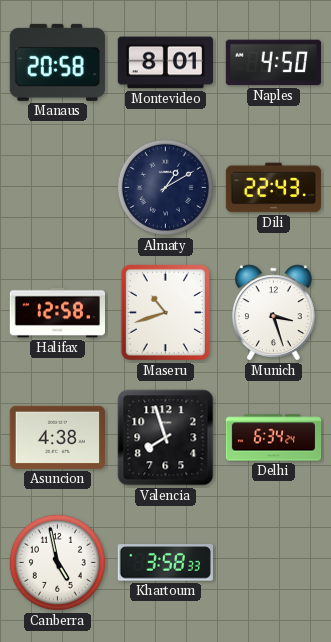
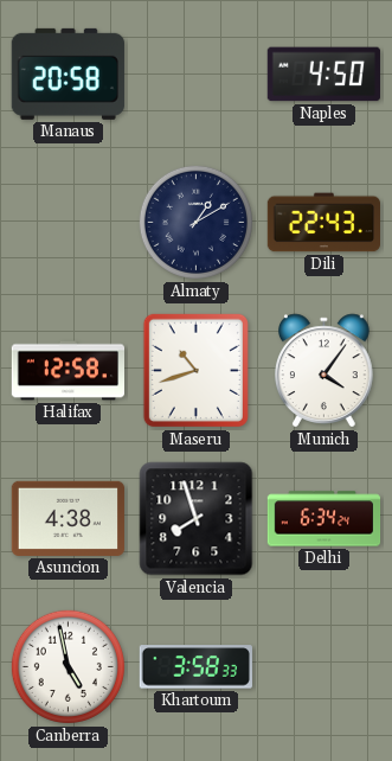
Montevideo: 8:01 -> none (165, 63)
Munich: 3:27 -> 4:06 (324, 371)
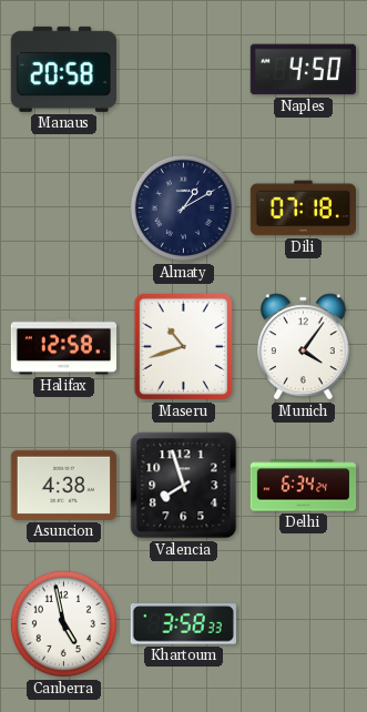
Dili: 22:43 -> 07:18 (303, 208)
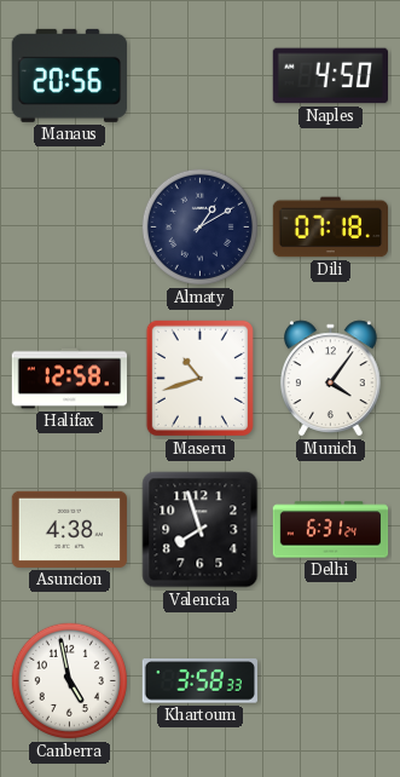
Manaus: 20:58 -> 20:56 (69, 75)
Delhi: 6:34 -> 6:31 (331, 530)
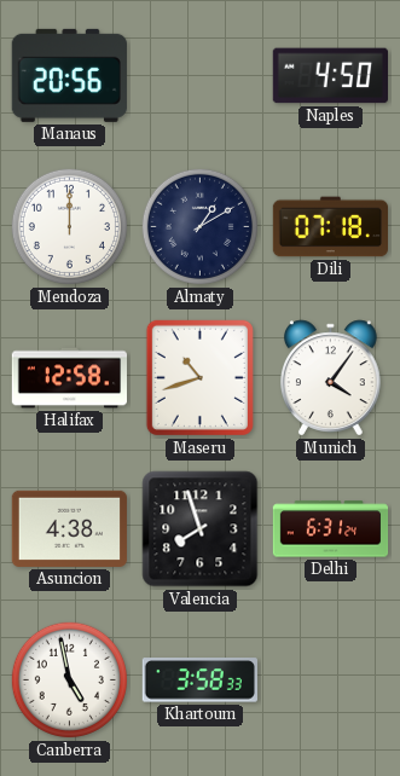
Mendoza: none -> 12:00 (69, 226)
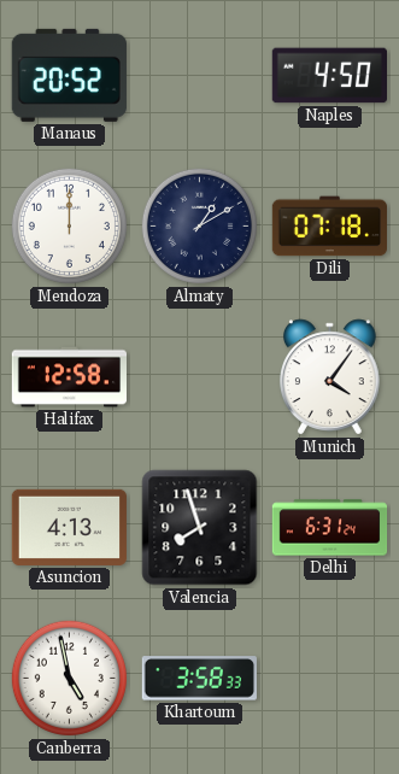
Manaus: 20:56 -> 20:52 (69, 75)
Maseru: 10:42 -> none (199, 377)
Asuncion: 4:38 -> 4:13 (69, 527)
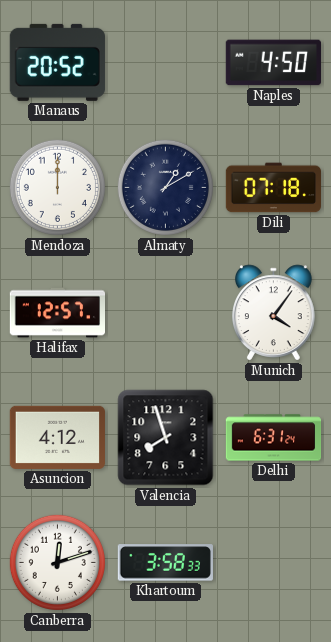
Halifax: 12:58 -> 12:57 (57, 313)
Asuncion: 4:13 -> 4:12 (57, 437)
Canberra: 4:58 -> 12:12 (57, 562)
